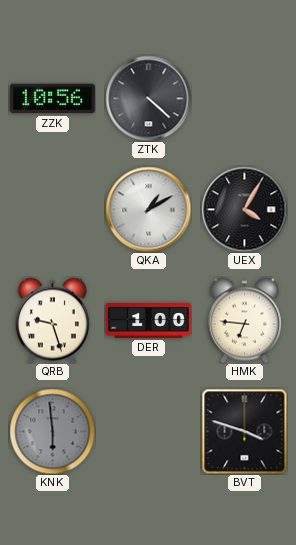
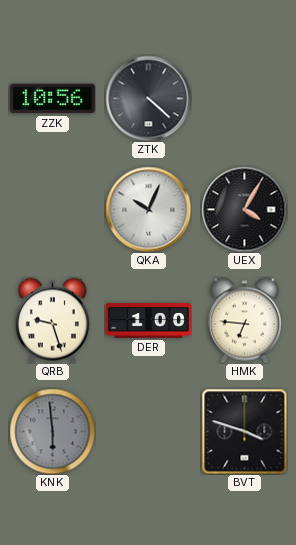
QKA: 1:10 -> 10:04 (148, 209)
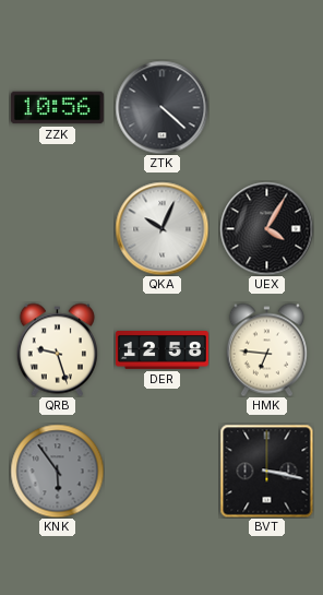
DER: 1:00 -> 12:58 (161, 350)
KNK: 5:59 -> 5:54 (57, 471)
BVT: 3:48 -> 3:17 (266, 471)
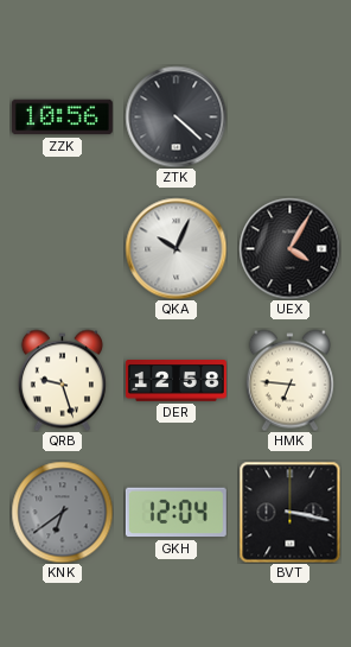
KNK: 5:54 -> 6:39 (62, 512)
GKH: none -> 12:04 (175, 513)
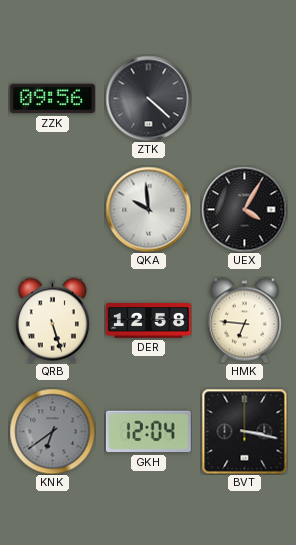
ZZK: 10:56 -> 09:56 (52, 99)
QKA: 10:04 -> 9:59 (148, 209)
QRB: 9:27 -> 5:27 (52, 320)
